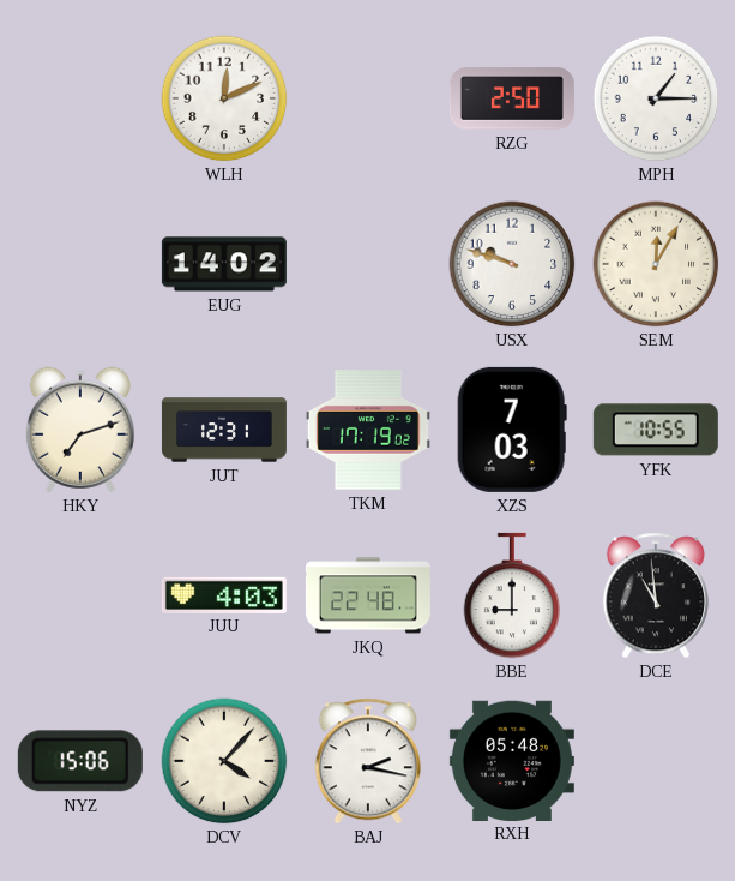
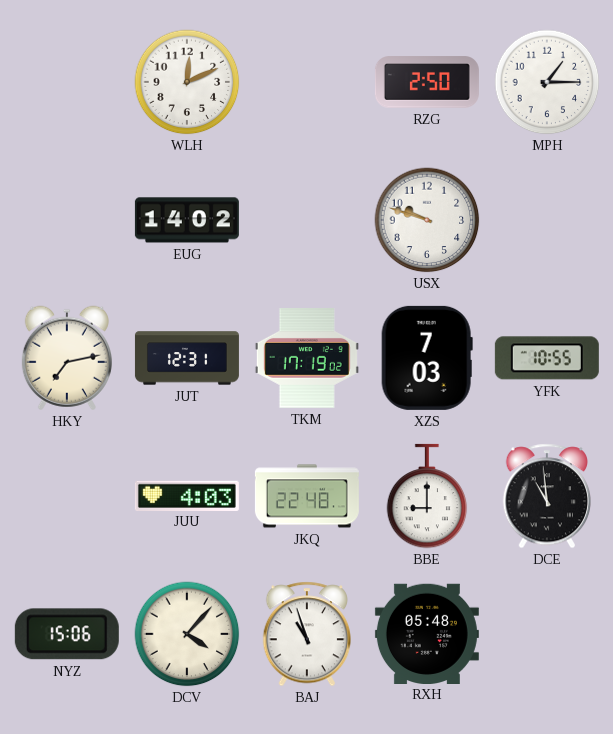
SEM: 12:05 -> none (656, 264)
HKY: 7:12 -> 7:13 (67, 358)
BAJ: 2:17 -> 10:57 (306, 634)
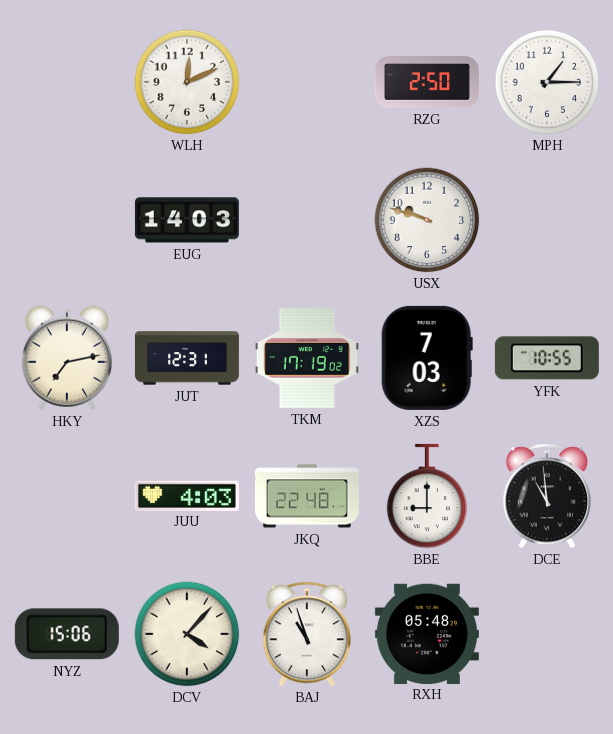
EUG: 14:02 -> 14:03 (187, 220)
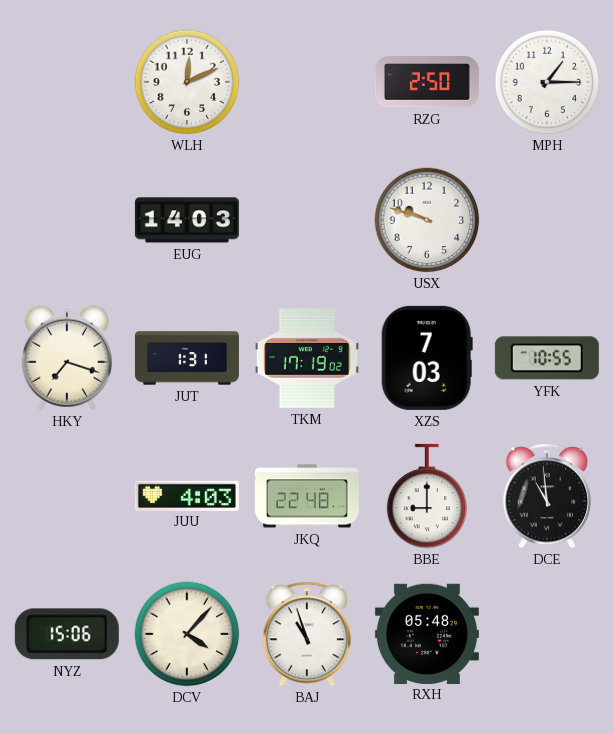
HKY: 7:13 -> 7:18 (67, 358)
JUT: 12:31 -> 1:31 (187, 358)
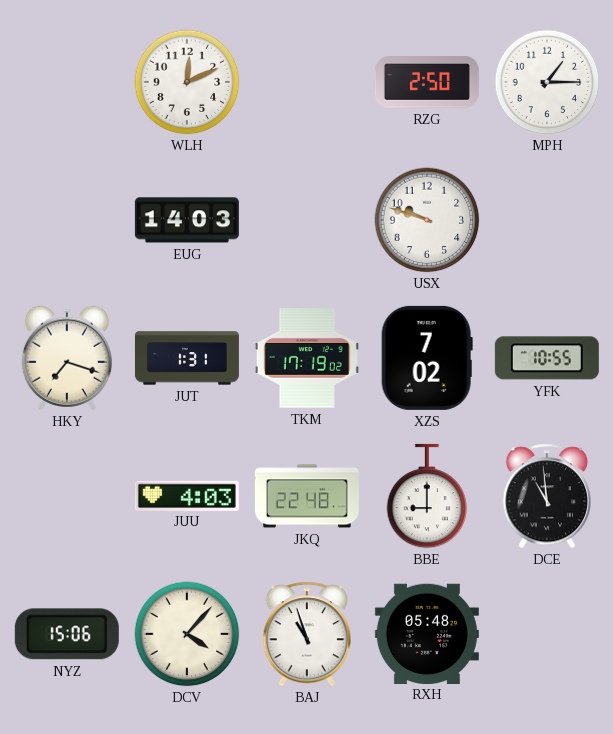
XZS: 7:03 -> 7:02 (427, 358)
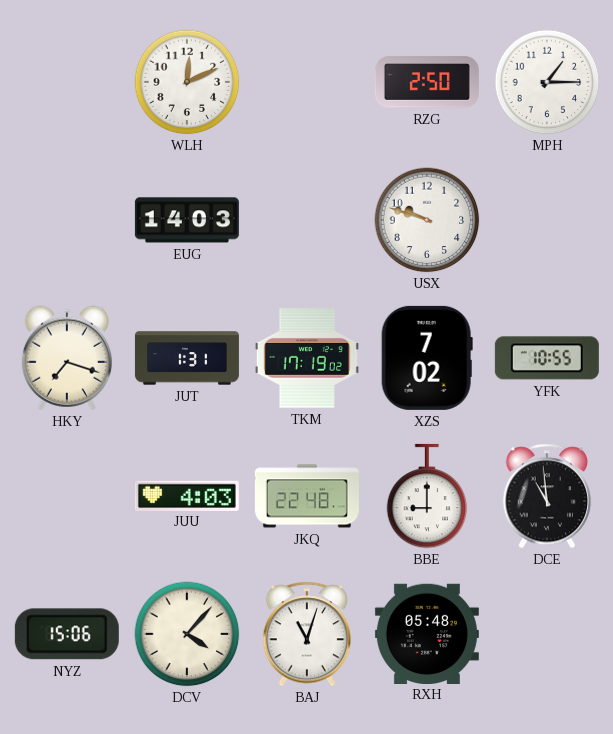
BAJ: 10:57 -> 11:03 (306, 634)
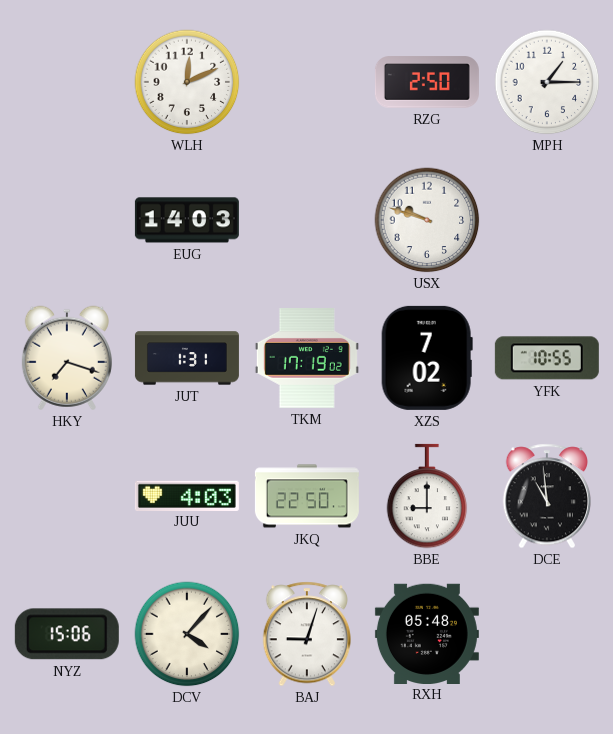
JKQ: 22:48 -> 22:50 (307, 496)
BAJ: 11:03 -> 9:03 (306, 634)
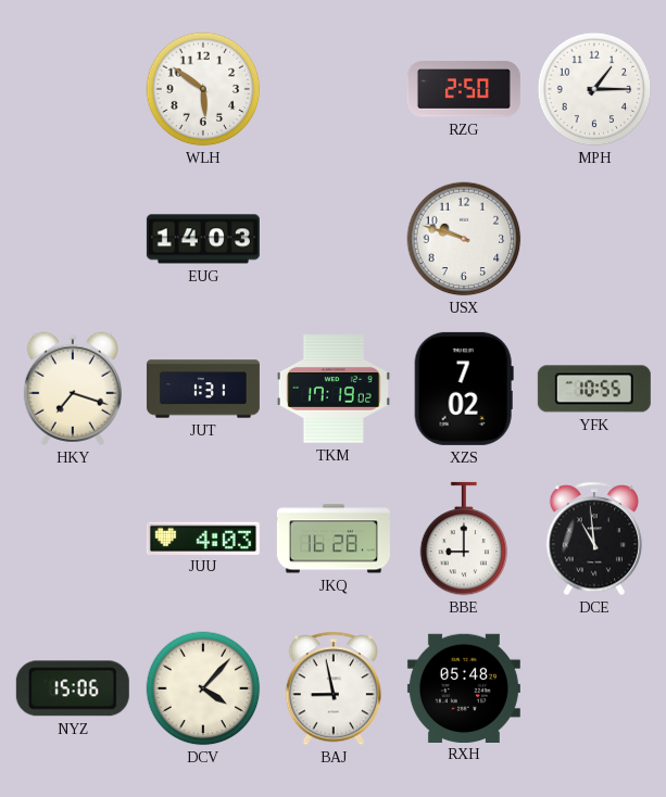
WLH: 12:11 -> 5:51 (203, 89)
JKQ: 22:50 -> 16:28 (334, 539)
BAJ: 9:03 -> 8:58 (332, 688)
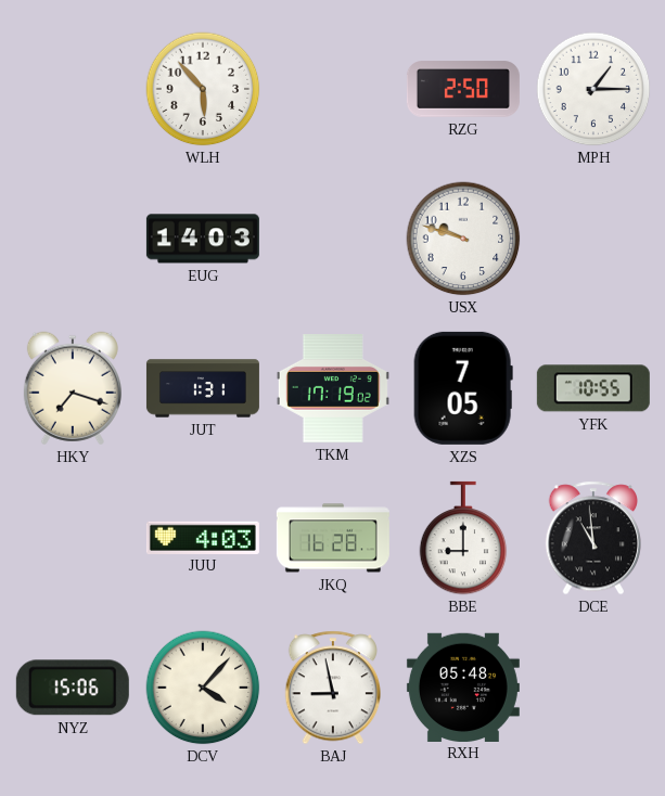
WLH: 5:51 -> 5:53 (203, 89)
XZS: 7:02 -> 7:05 (463, 388)
